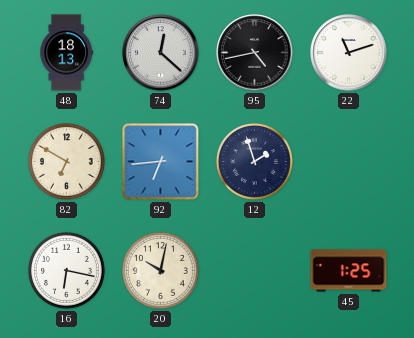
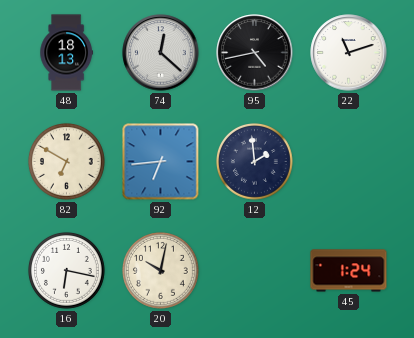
12: 1:57 -> 1:59 (255, 162)
45: 1:25 -> 1:24 (349, 271)
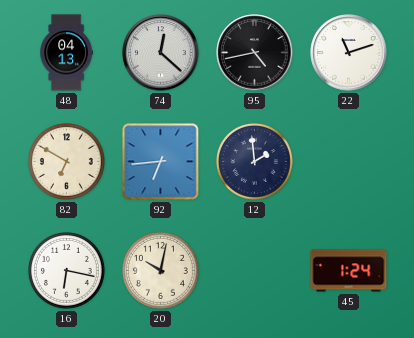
48: 18:13 -> 04:13 (66, 53)
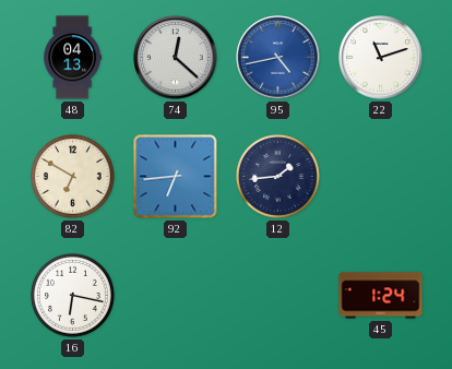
95 dial: black -> blue (278, 58)
12: 1:59 -> 1:44 (278, 177)
20: 10:02 -> none (161, 271)
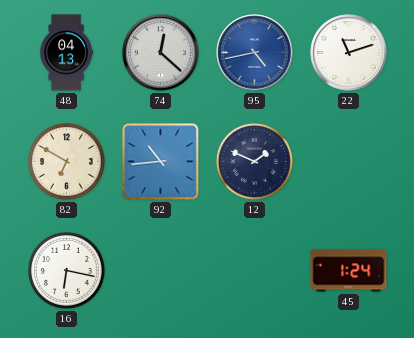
92: 6:44 -> 10:44 (161, 162)
12: 1:44 -> 1:49 (255, 162)
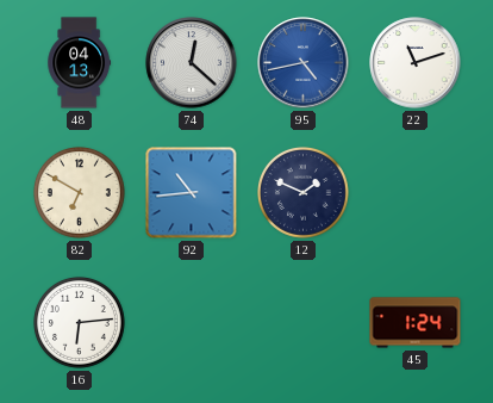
16: 6:17 -> 6:14 (80, 323)
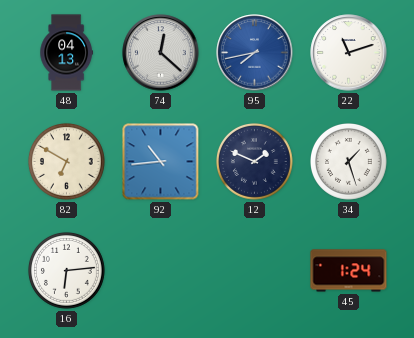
95: 4:43 -> 7:43 (255, 53)
34: none -> 1:27 (349, 162)
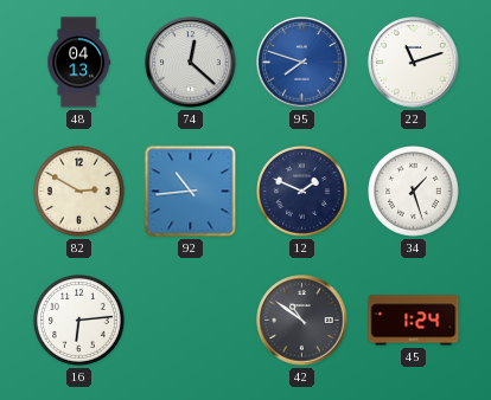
95: 7:43 -> 7:48 (302, 63)
82: 6:50 -> 2:50 (79, 192)
42: none -> 10:51 (302, 321)
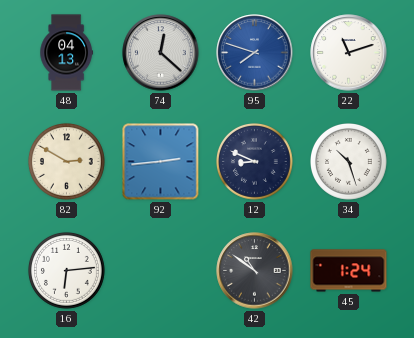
92: 10:44 -> 2:44 (161, 162)
12: 1:49 -> 8:49 (255, 162)
34: 1:27 -> 10:27 (349, 162)
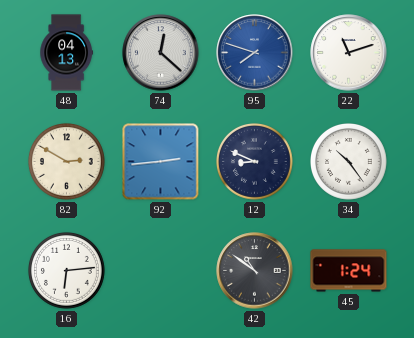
34: 10:27 -> 10:24 (349, 162)
